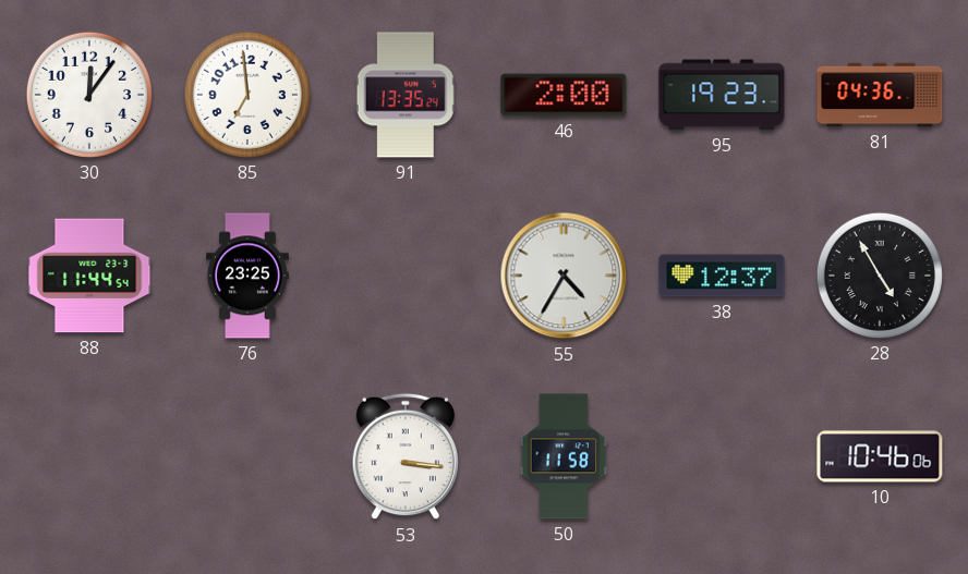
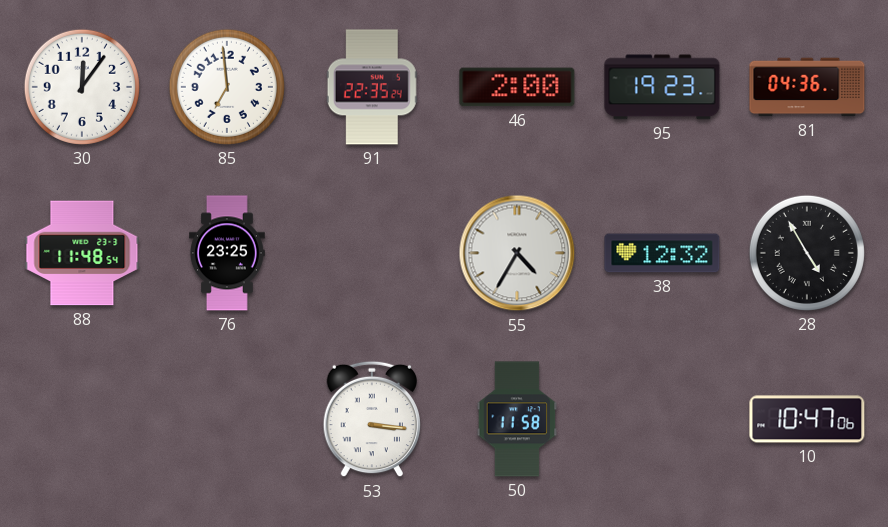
91: 13:35 -> 22:35 (372, 87)
88: 11:44 -> 11:48 (82, 253)
38: 12:37 -> 12:32 (662, 253)
10: 10:46 -> 10:47 (807, 419)
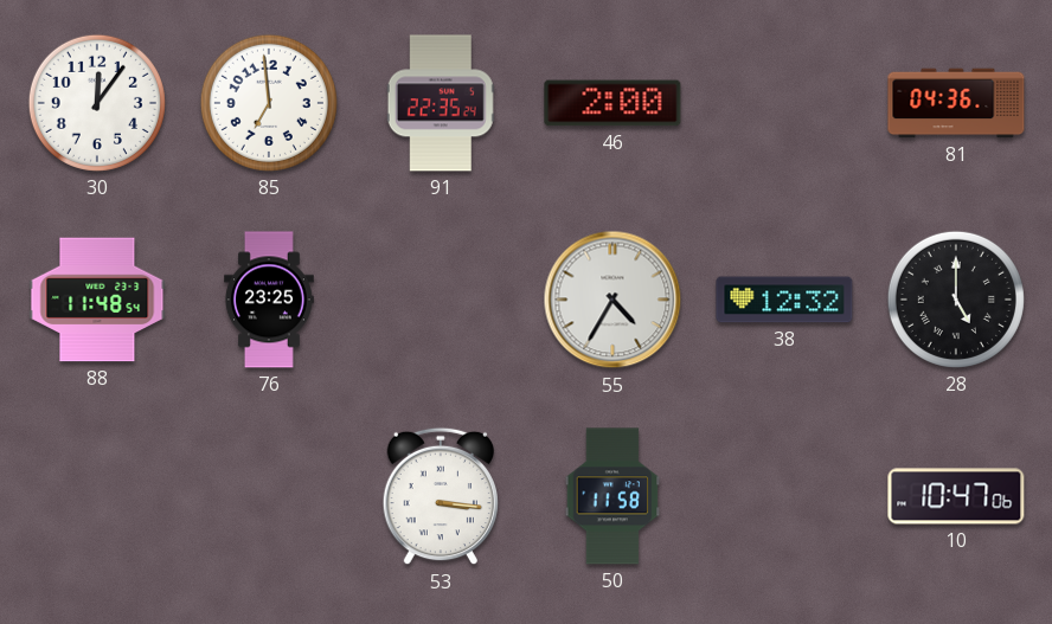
95: 19:23 -> none (662, 87)
28: 4:55 -> 5:00 (956, 300)
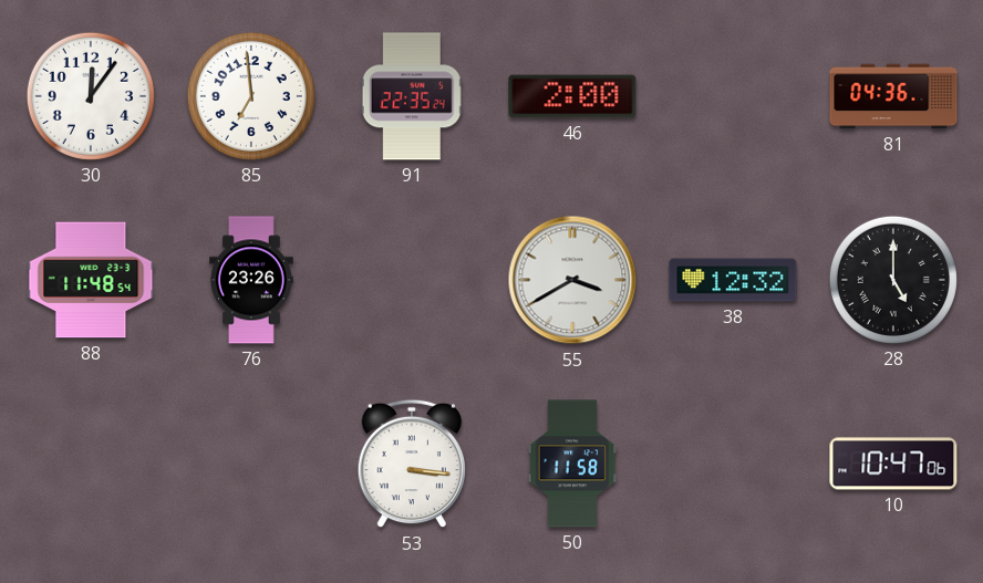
76: 23:25 -> 23:26 (252, 280)
55: 4:35 -> 3:40 (572, 280)
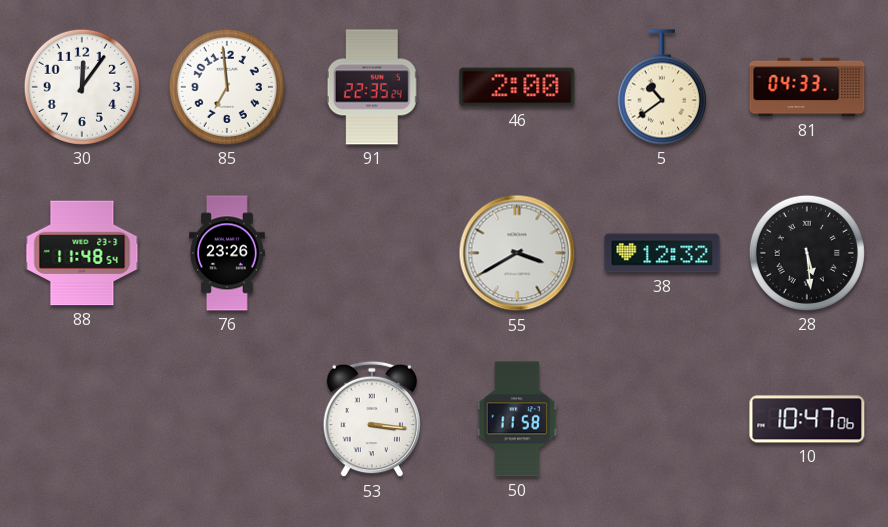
5: none -> 10:39 (662, 87)
81: 04:36 -> 04:33 (807, 87)
28: 5:00 -> 5:29 (807, 253)
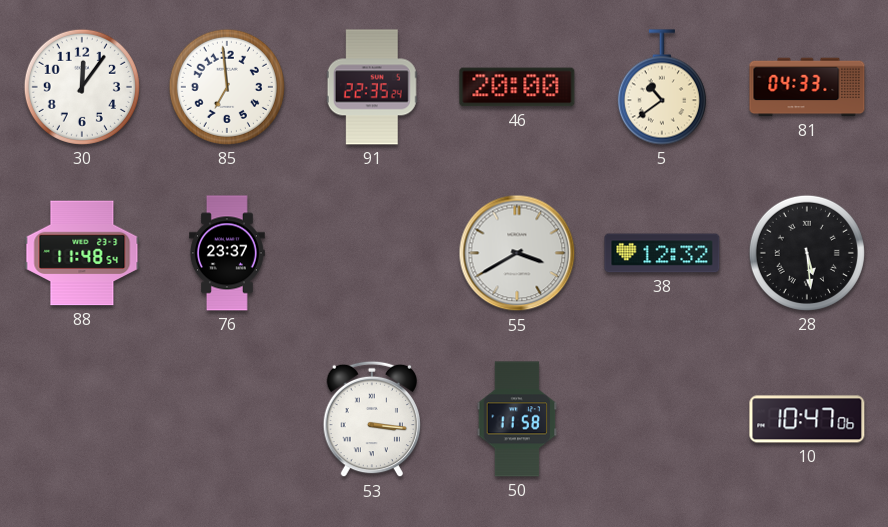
46: 2:00 -> 20:00 (517, 87)
76: 23:26 -> 23:37 (228, 253)
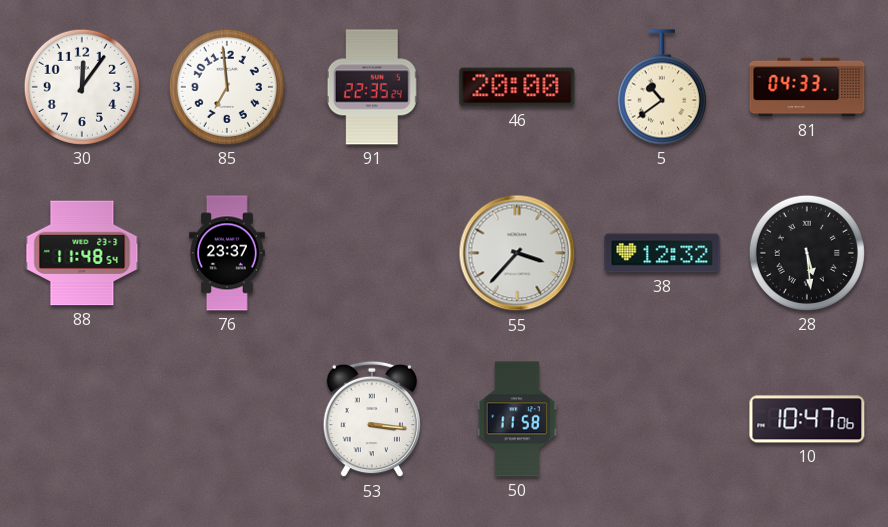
55: 3:40 -> 3:37 (517, 253)
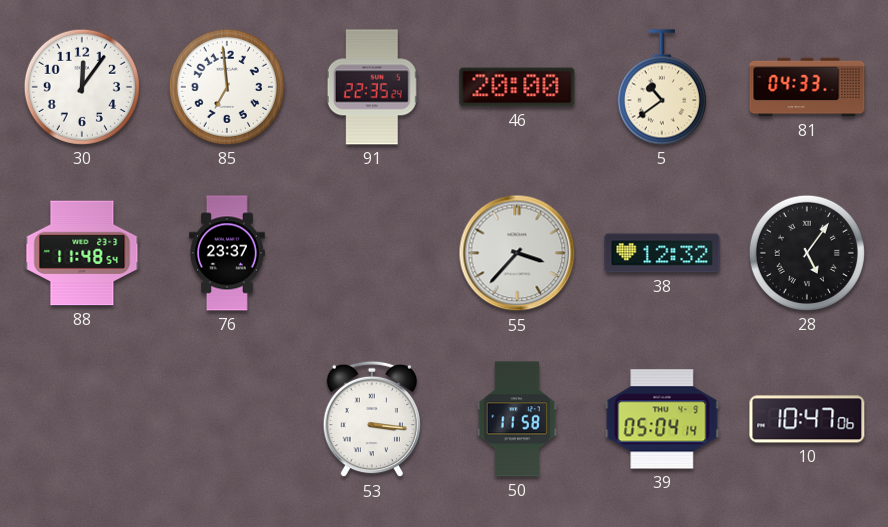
28: 5:29 -> 5:06 (807, 253)
39: none -> 05:04 (662, 419)
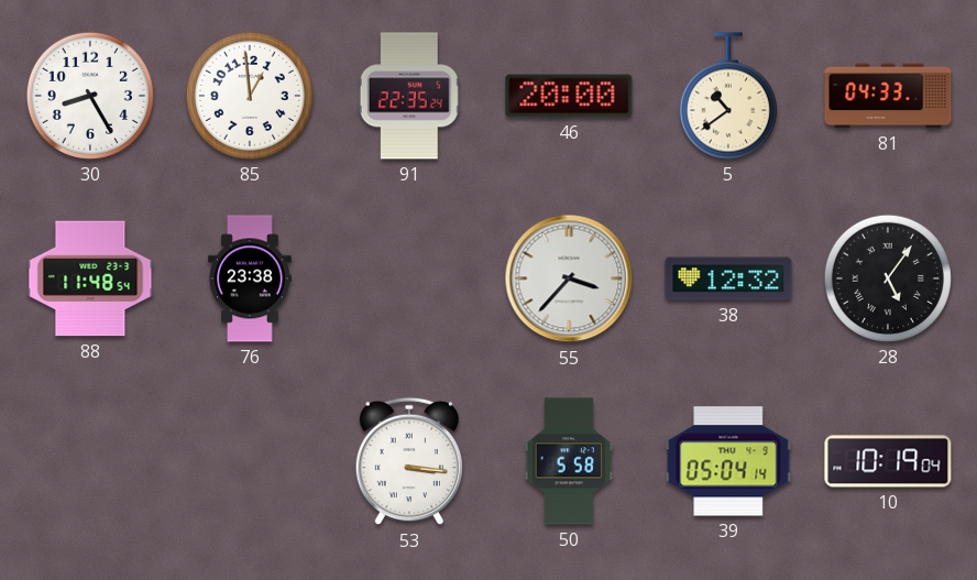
30: 12:06 -> 8:25 (90, 96)
85: 6:59 -> 12:59 (250, 96)
76: 23:37 -> 23:38 (251, 278)
50: 11:58 -> 5:58 (569, 461)
10: 10:47 -> 10:19 (888, 461)
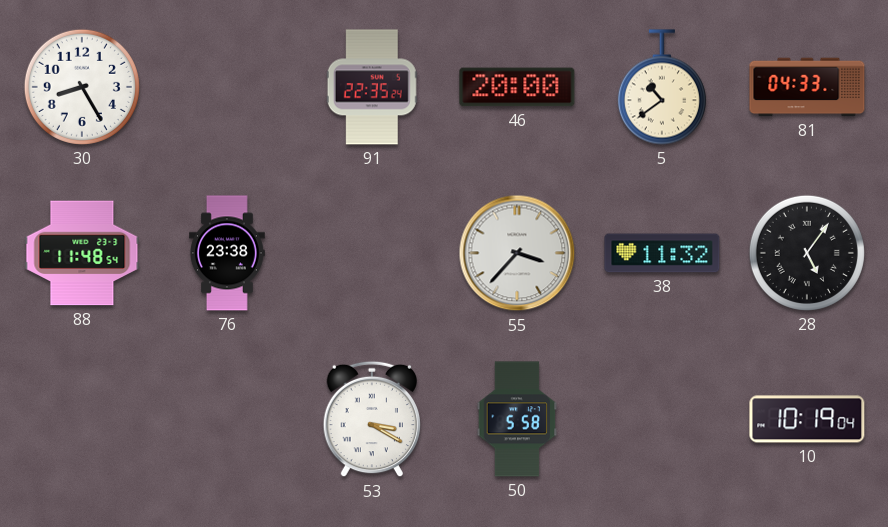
85: 12:59 -> none (250, 96)
38: 12:32 -> 11:32 (662, 253)
53: 3:16 -> 3:20 (371, 419)
39: 05:04 -> none (728, 461)
